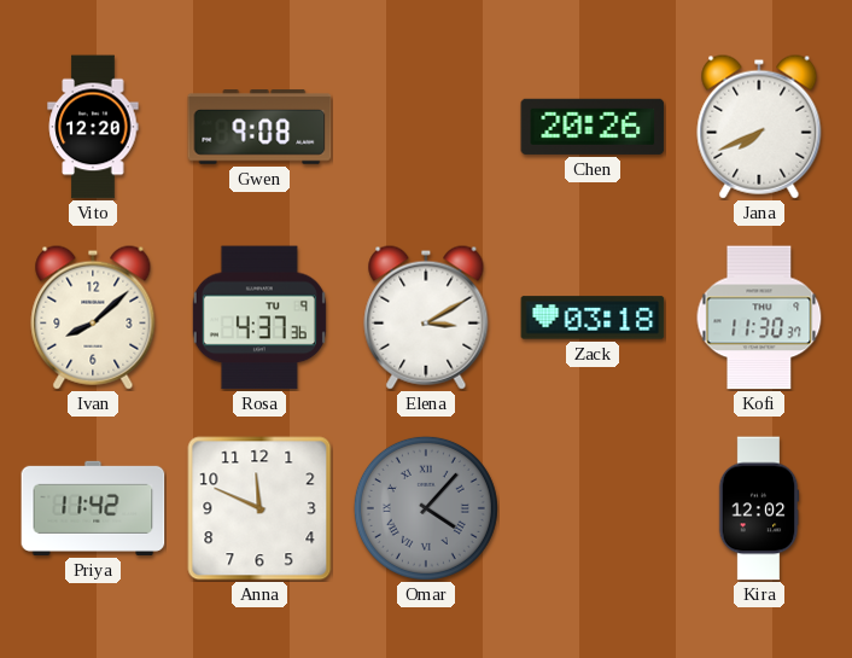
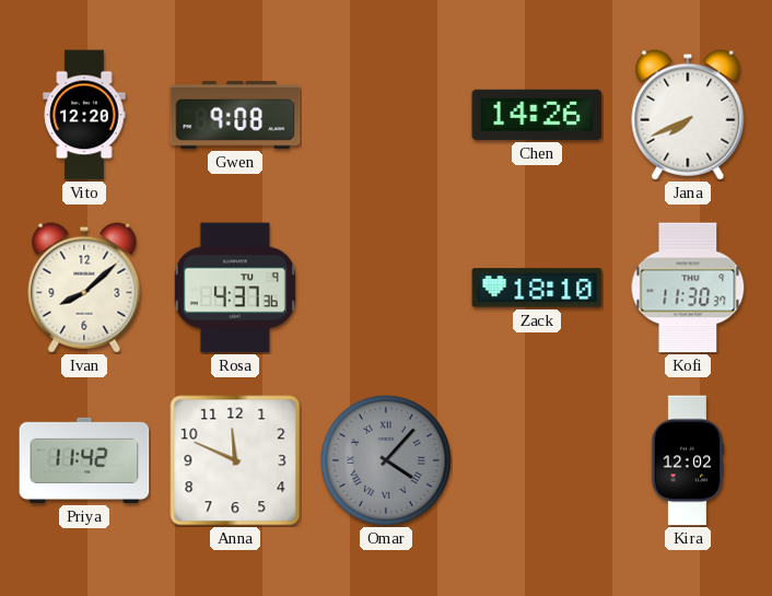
Chen: 20:26 -> 14:26 (537, 115)
Elena: 3:10 -> none (426, 318)
Zack: 03:18 -> 18:10 (537, 288)
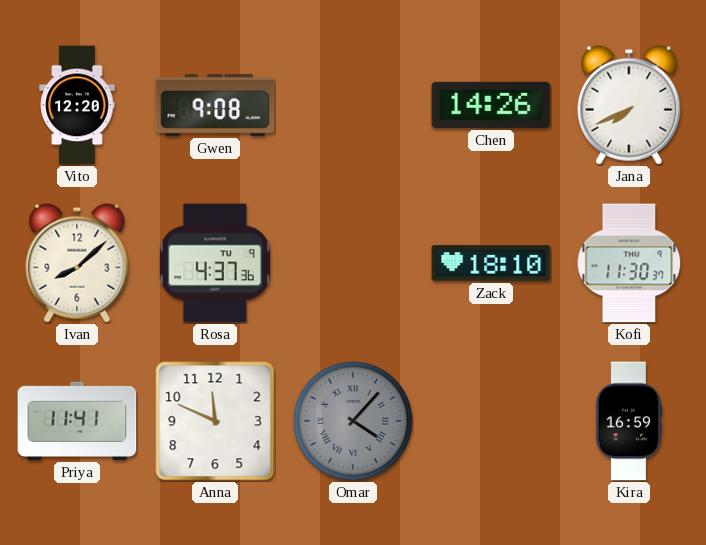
Priya: 11:42 -> 11:41 (77, 421)
Kira: 12:02 -> 16:59 (629, 421)
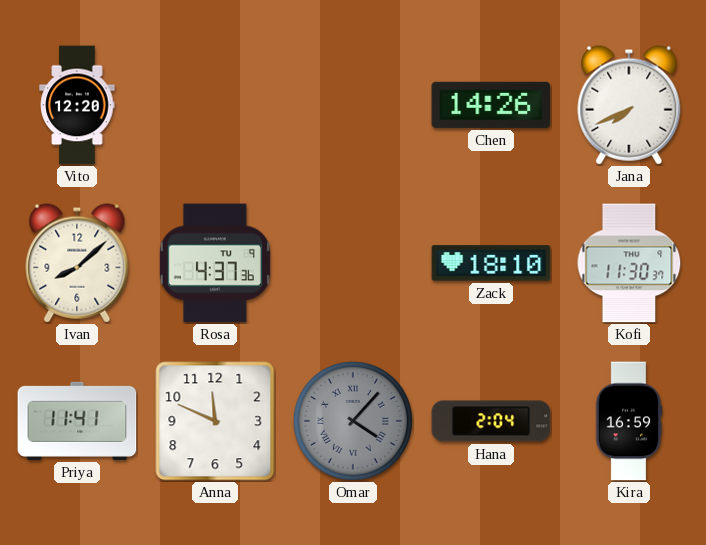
Gwen: 9:08 -> none (215, 105)
Hana: none -> 2:04 (491, 421)
